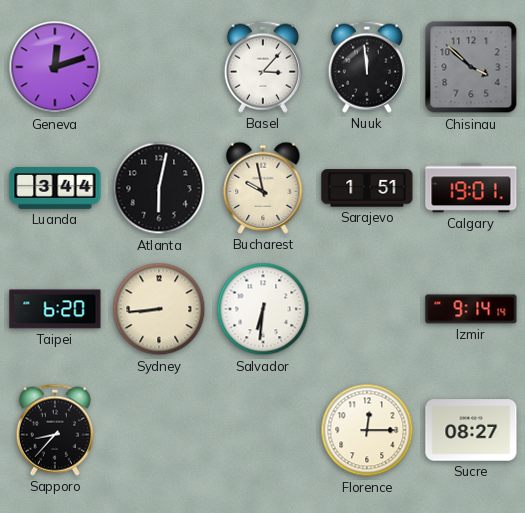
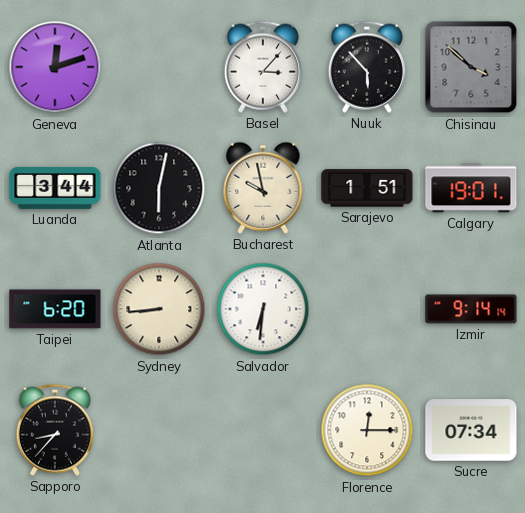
Nuuk: 11:59 -> 5:53 (367, 67)
Sucre: 08:27 -> 07:34 (471, 430)
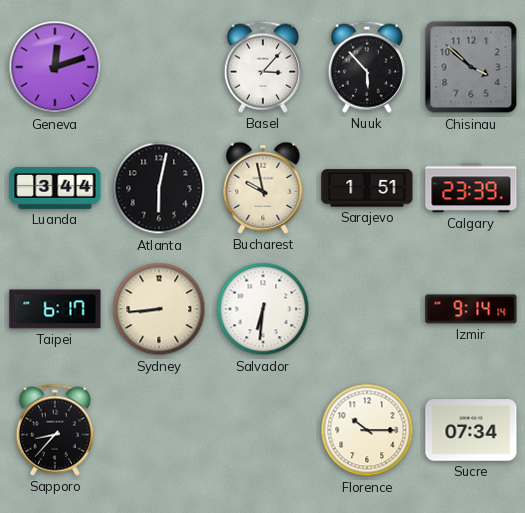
Calgary: 19:01 -> 23:39 (471, 188)
Taipei: 6:20 -> 6:17 (55, 309)
Florence: 12:15 -> 10:15 (367, 430)
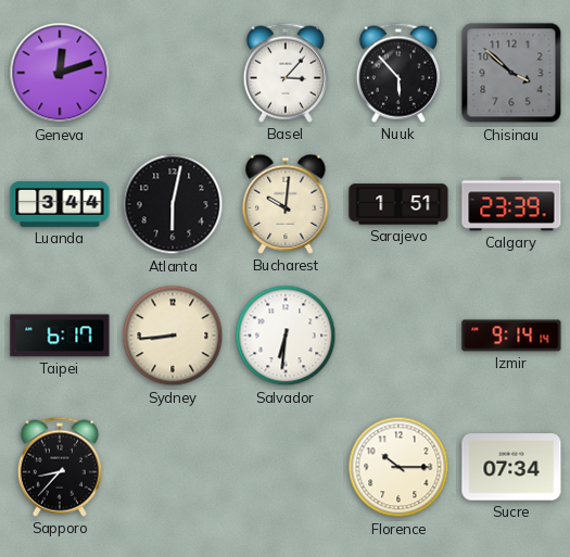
Bucharest: 9:58 -> 10:01 (286, 204)
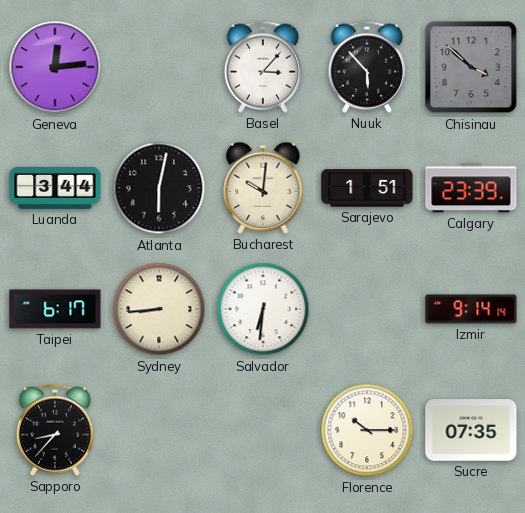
Geneva: 12:12 -> 12:14 (55, 67)
Sucre: 07:34 -> 07:35 (471, 430)
